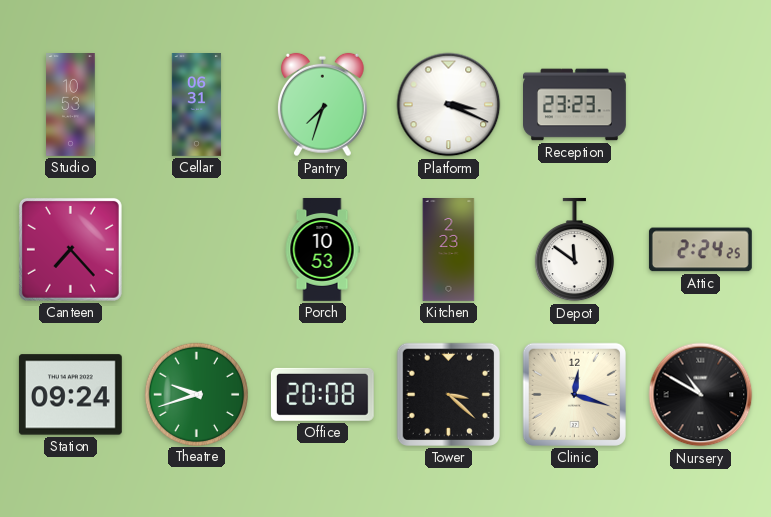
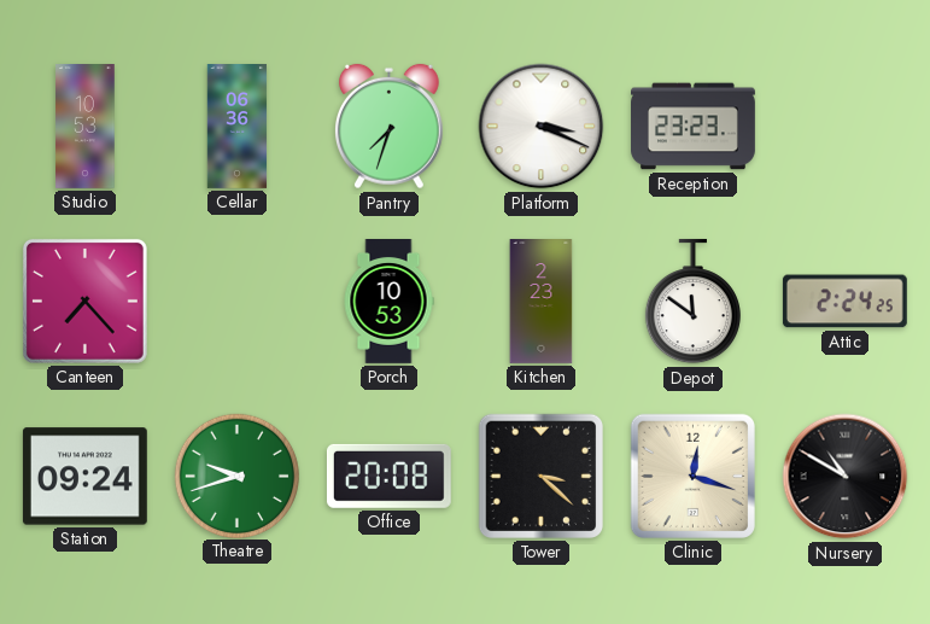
Cellar: 06:31 -> 06:36 (238, 127)
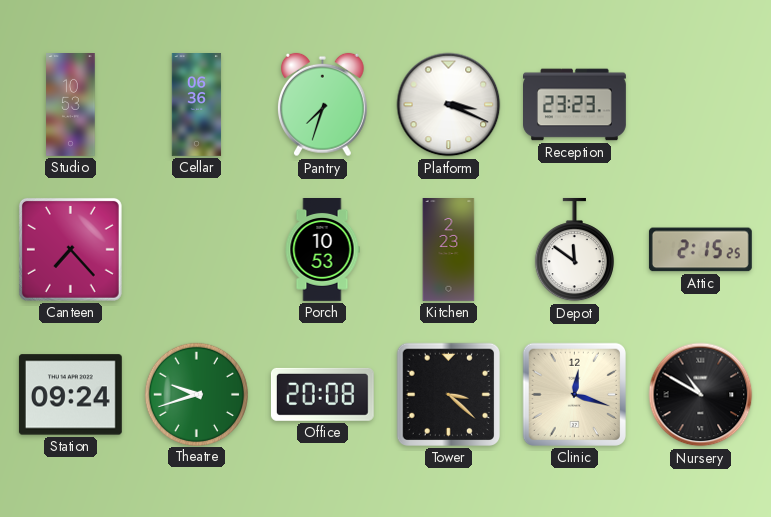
Attic: 2:24 -> 2:15 (700, 250)
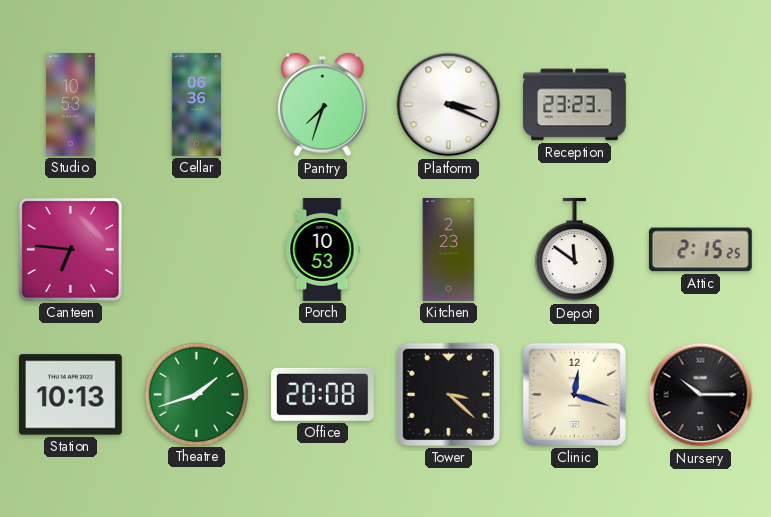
Canteen: 7:23 -> 6:46 (70, 249)
Station: 09:24 -> 10:13 (70, 395)
Theatre: 9:42 -> 1:42 (196, 394)
Nursery: 10:50 -> 10:15 (701, 395)
